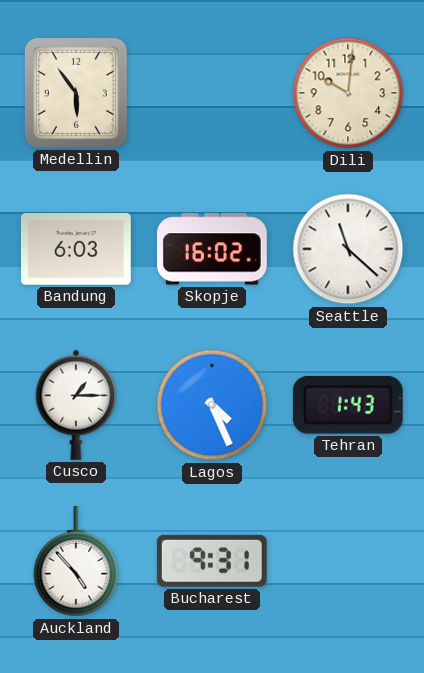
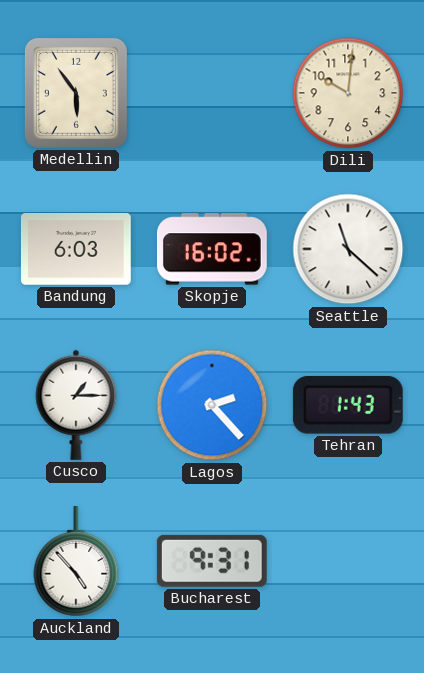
Lagos: 4:26 -> 2:23 (212, 405)
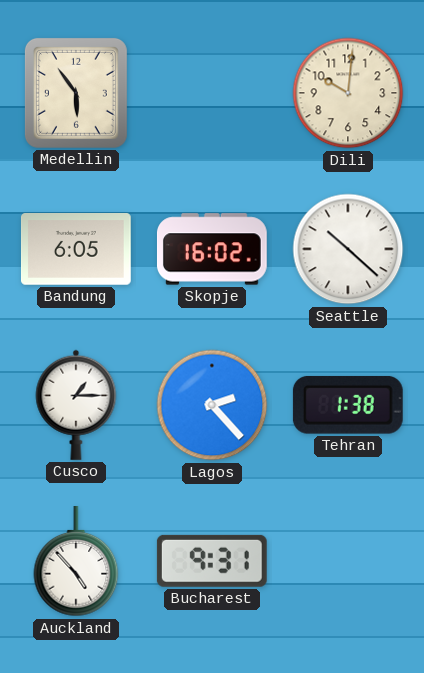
Bandung: 6:03 -> 6:05 (76, 250)
Seattle: 11:22 -> 10:22 (348, 249)
Tehran: 1:43 -> 1:38 (348, 405)
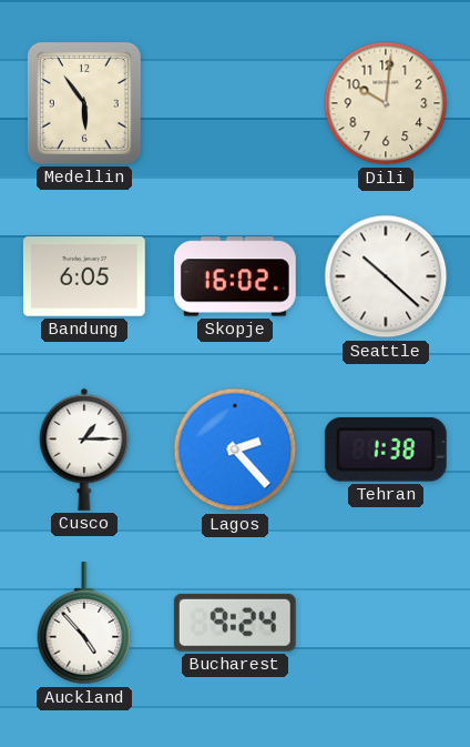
Bucharest: 9:31 -> 9:24 (235, 623)
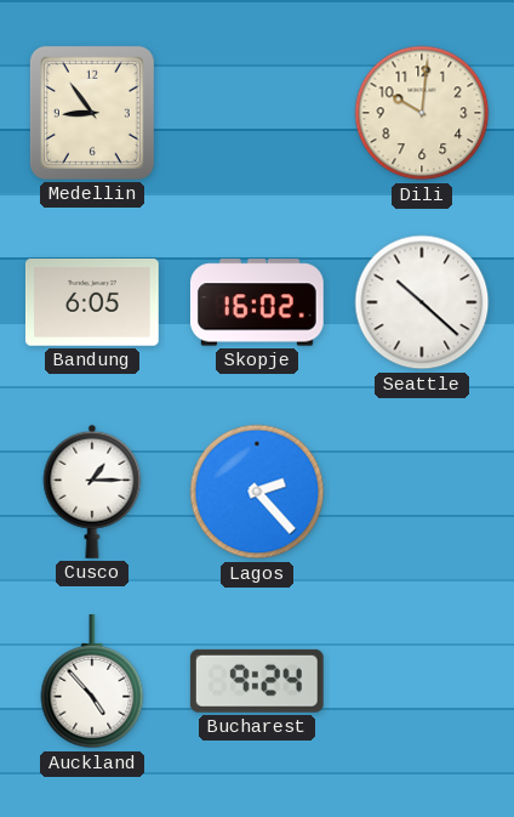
Medellin: 5:54 -> 8:54 (92, 113)
Tehran: 1:38 -> none (386, 450)
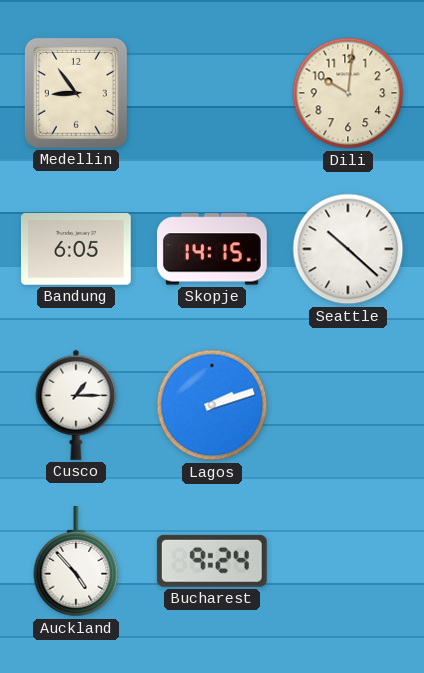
Skopje: 16:02 -> 14:15 (212, 249)
Lagos: 2:23 -> 2:12 (212, 405)
